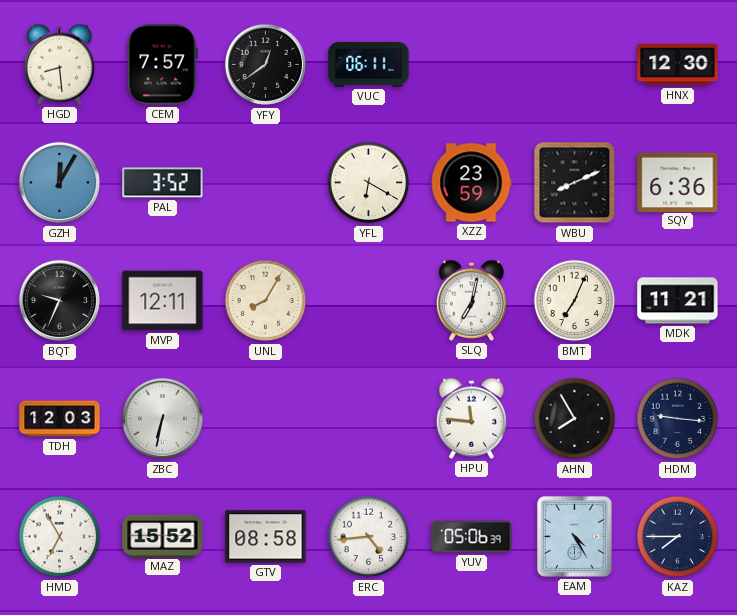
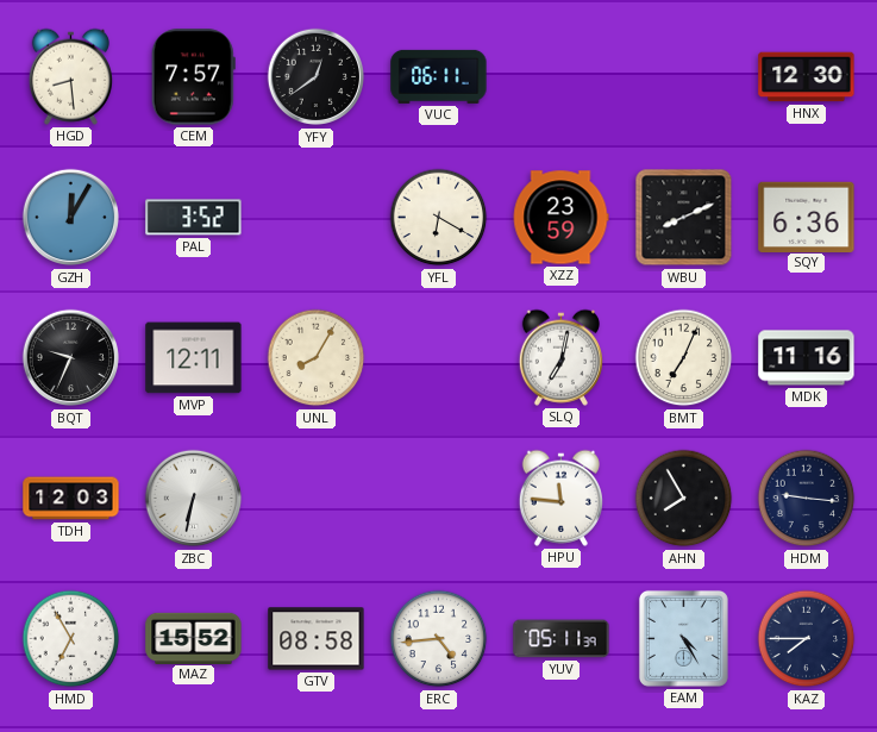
MDK: 11:21 -> 11:16 (807, 358)
YUV: 05:06 -> 05:11 (562, 639)
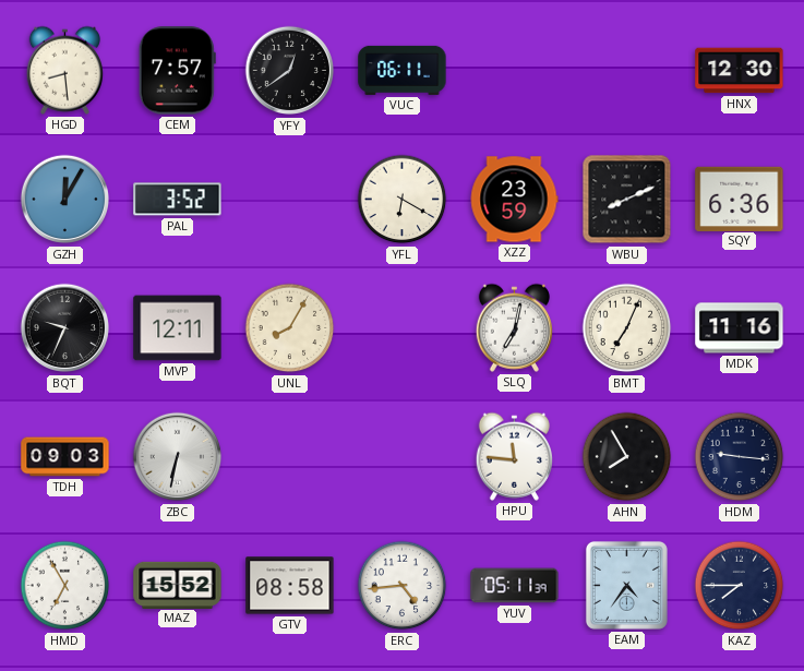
TDH: 12:03 -> 09:03 (65, 457)
EAM: 4:25 -> 4:36 (626, 585)
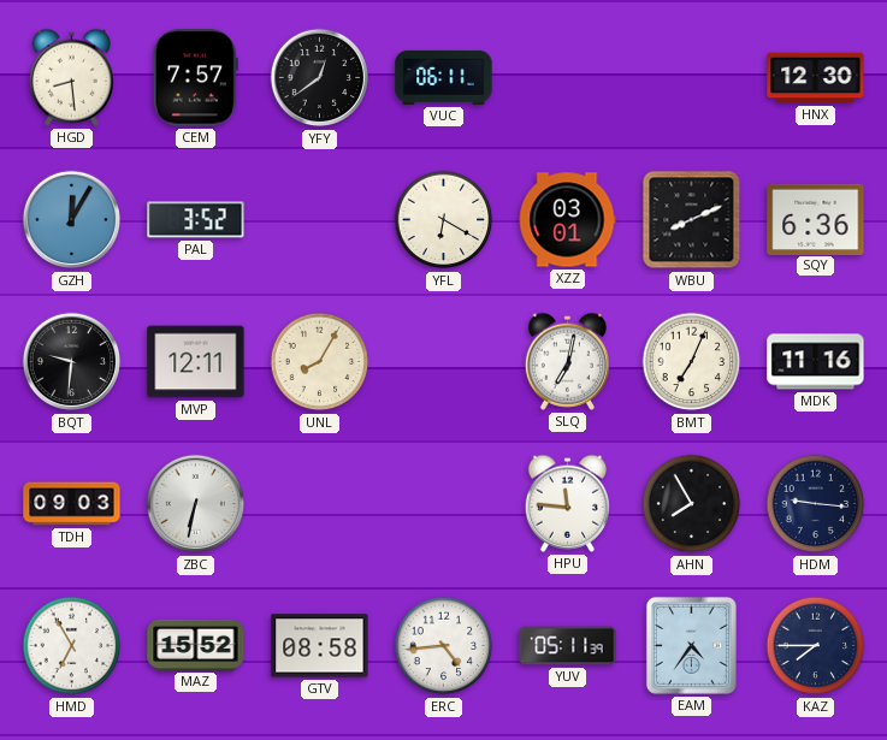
XZZ: 23:59 -> 03:01 (567, 220)
BQT: 9:34 -> 9:31 (72, 362)
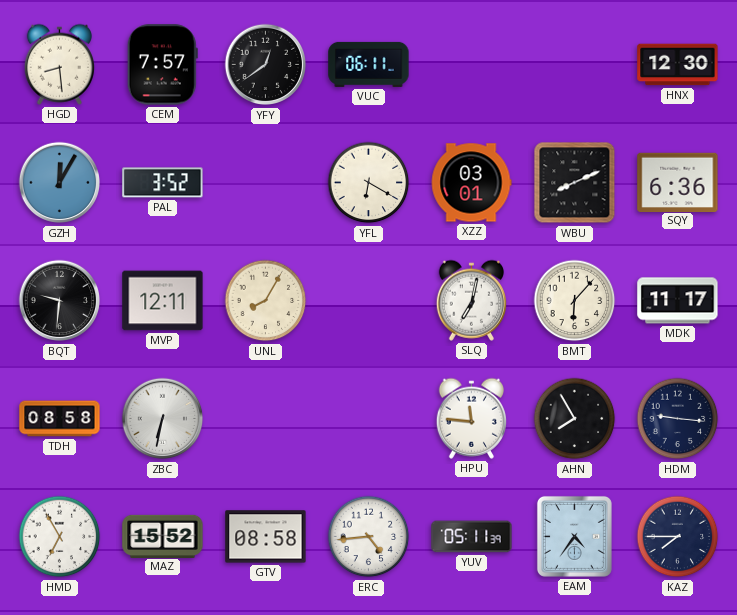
BMT: 7:04 -> 6:07 (575, 301)
MDK: 11:16 -> 11:17 (678, 301)
TDH: 09:03 -> 08:58 (60, 419)
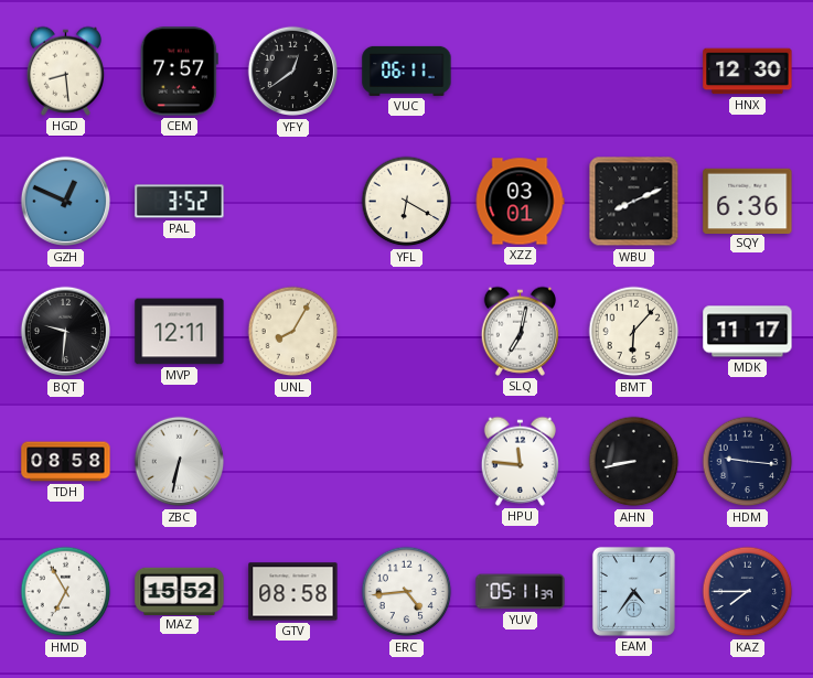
GZH: 12:05 -> 12:49 (66, 202)
AHN: 7:55 -> 8:43 (634, 462)
